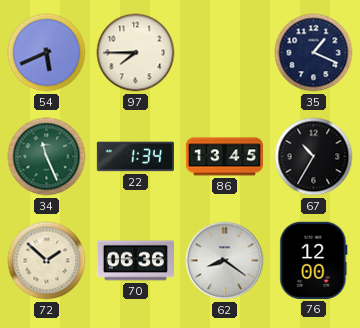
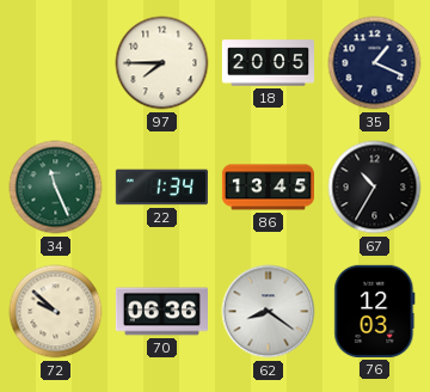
54: 5:41 -> none (47, 53)
18: none -> 20:05 (268, 63)
72: 1:52 -> 9:52 (56, 312)
76: 12:00 -> 12:03 (375, 311)
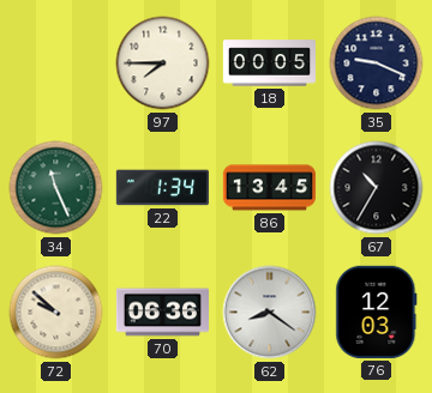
18: 20:05 -> 00:05 (269, 64)
35: 1:19 -> 9:19 (377, 64)
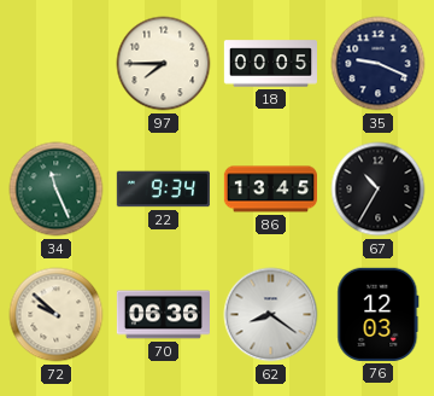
22: 1:34 -> 9:34 (163, 190)
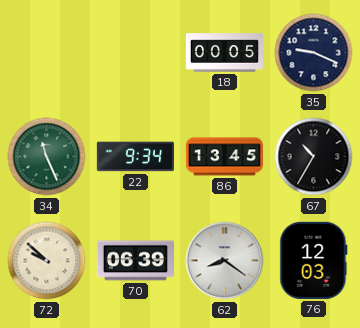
97: 7:45 -> none (164, 64)
70: 06:36 -> 06:39 (135, 261)
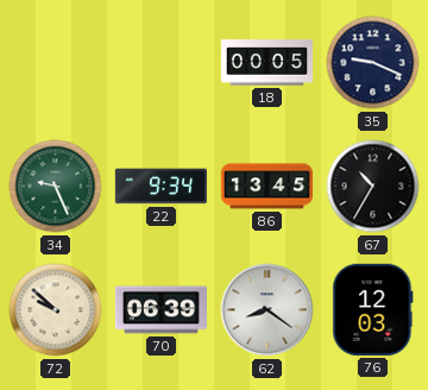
34: 11:26 -> 9:26 (56, 187)
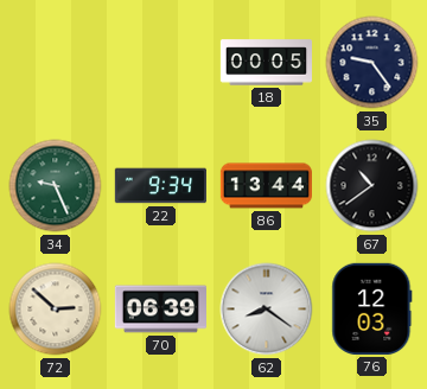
35: 9:19 -> 9:24 (372, 63)
86: 13:45 -> 13:44 (266, 186)
67: 10:35 -> 10:39 (372, 186)
72: 9:52 -> 2:52 (56, 310)
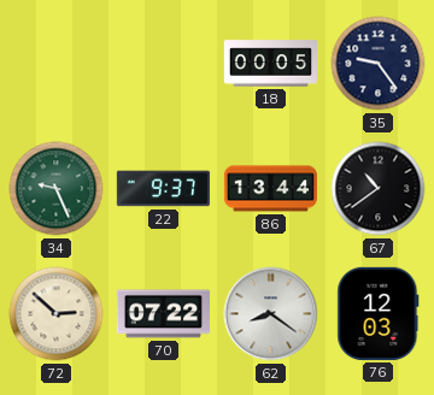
22: 9:34 -> 9:37 (163, 189)
70: 06:39 -> 07:22 (163, 314)
